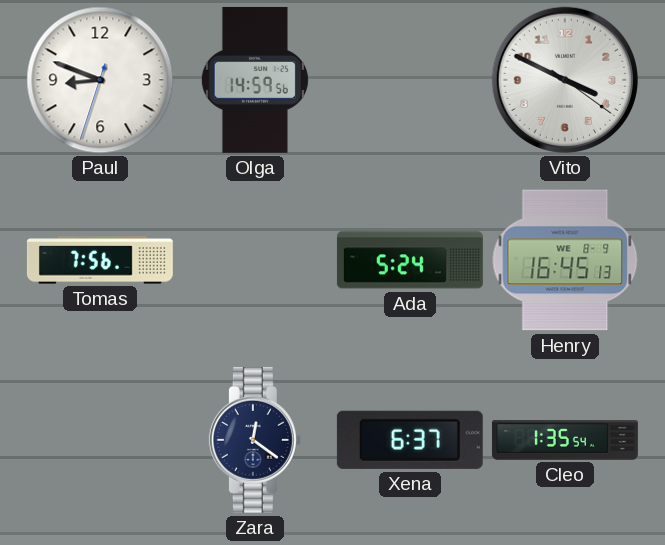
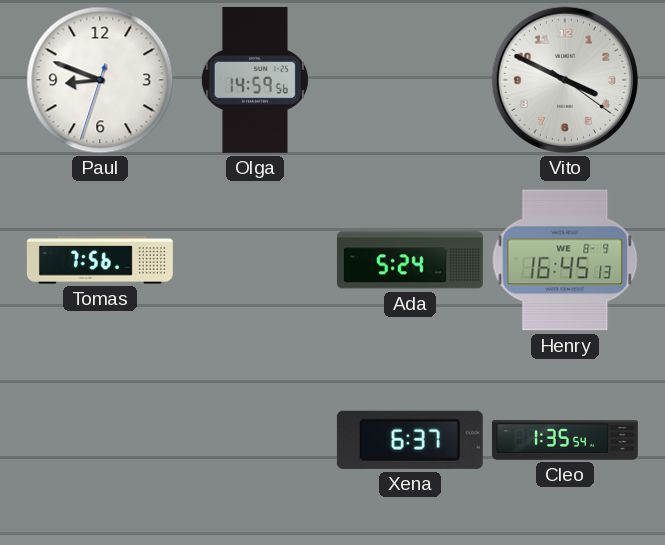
Zara: 12:21 -> none (255, 440)
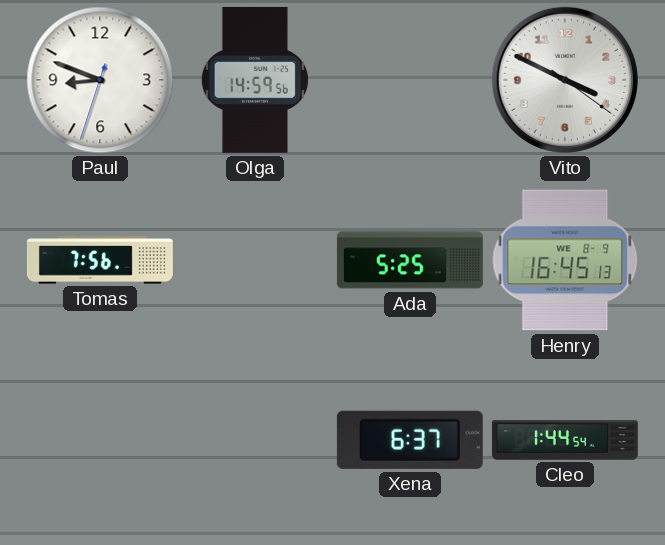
Ada: 5:24 -> 5:25 (410, 260)
Cleo: 1:35 -> 1:44 (565, 440)
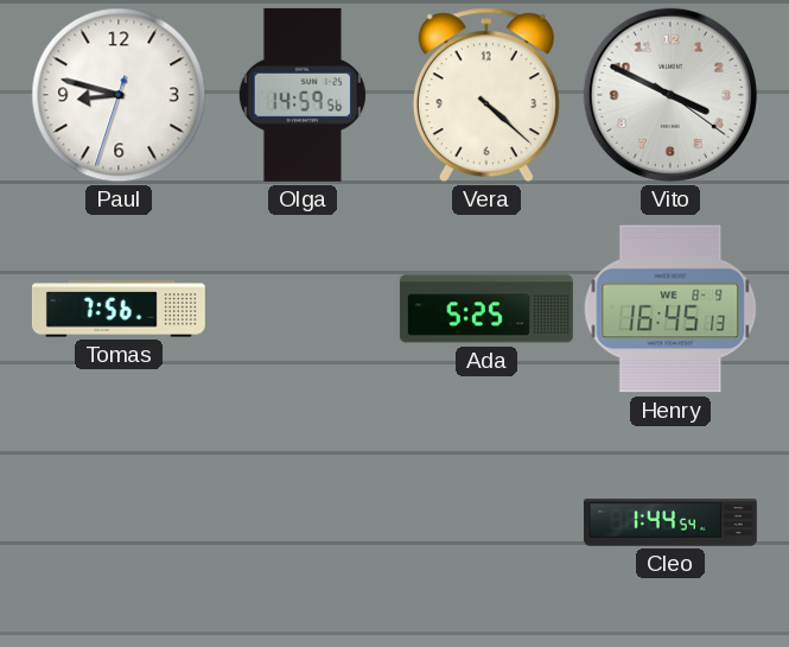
Paul: 8:48 -> 8:47 (119, 95)
Vera: none -> 4:22 (486, 95)
Xena: 6:37 -> none (410, 440)
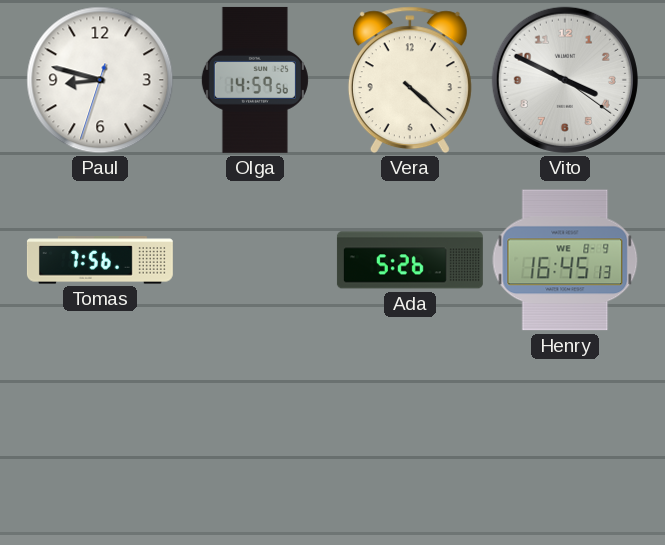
Ada: 5:25 -> 5:26 (410, 260)
Cleo: 1:44 -> none (670, 522)
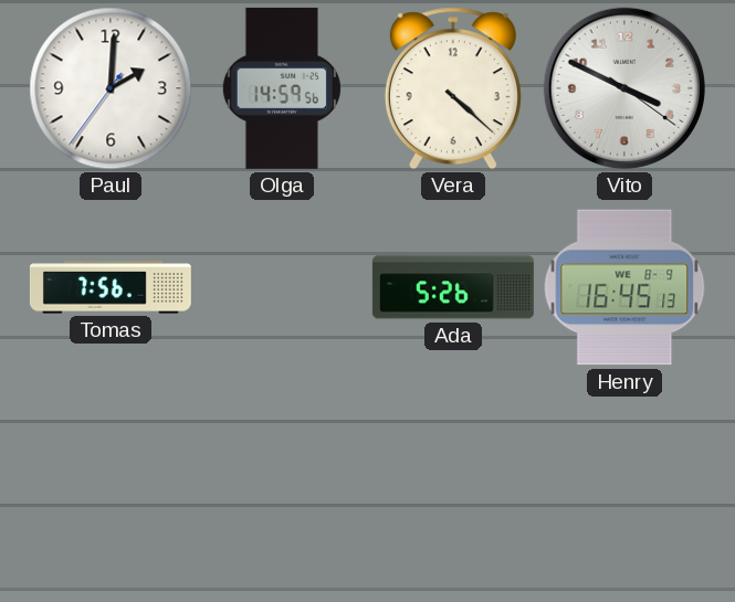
Paul: 8:47 -> 2:00 (111, 88)
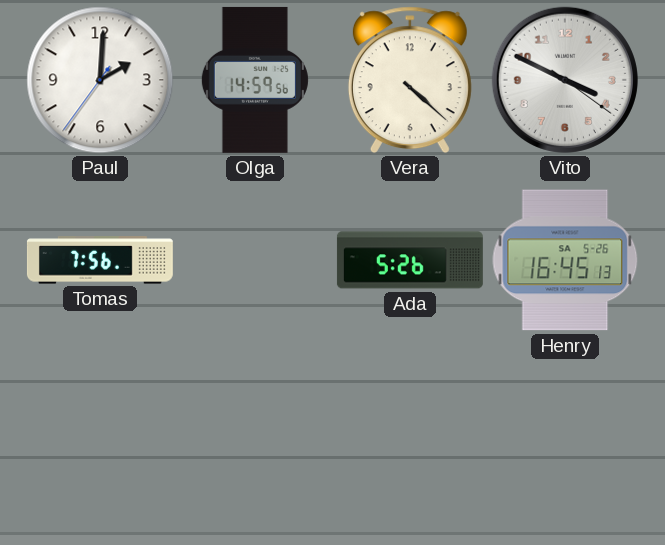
Henry date: WE 8-9 -> SA 5-26 (565, 260)
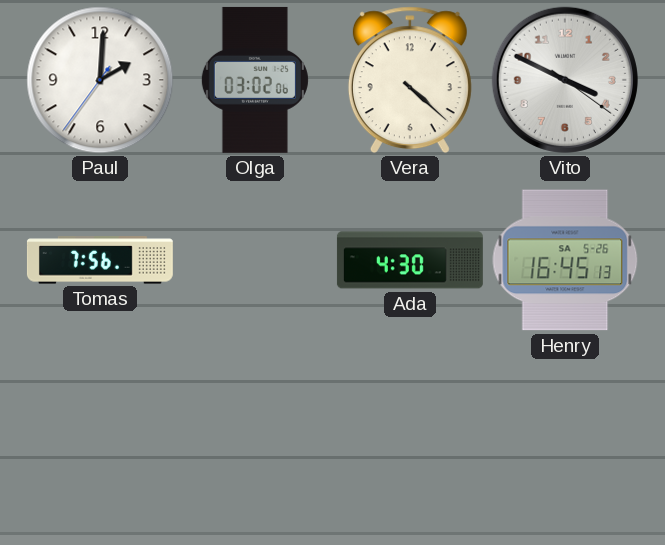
Olga: 14:59 -> 03:02 (255, 80)
Ada: 5:26 -> 4:30 (410, 260)
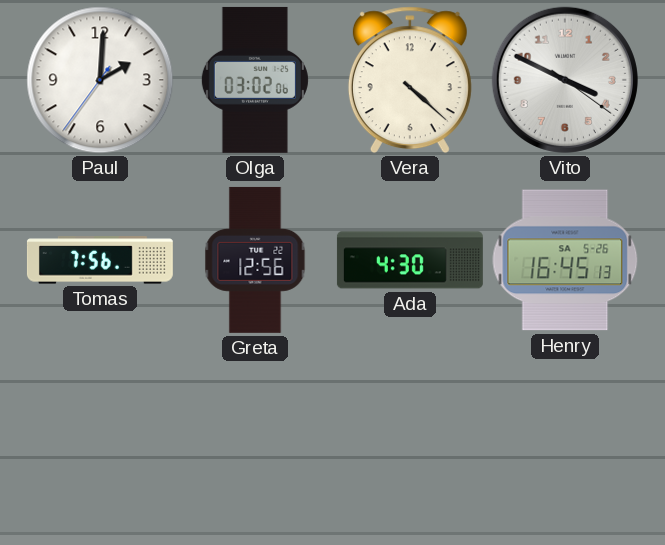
Greta: none -> 12:56 (255, 260)
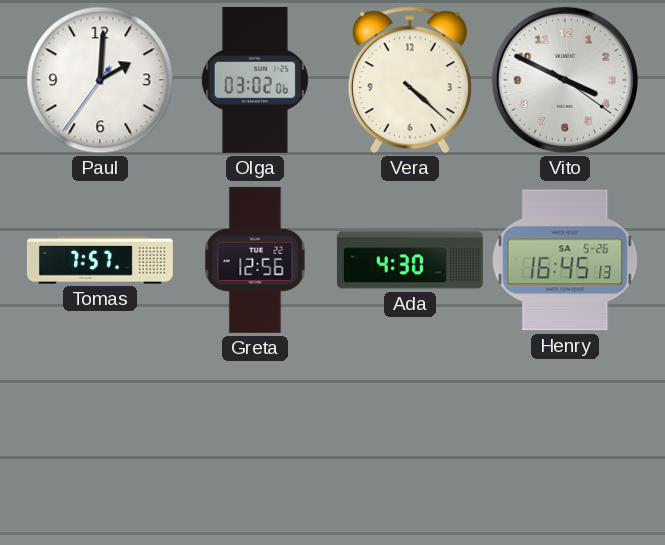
Tomas: 7:56 -> 7:57 (100, 260)
